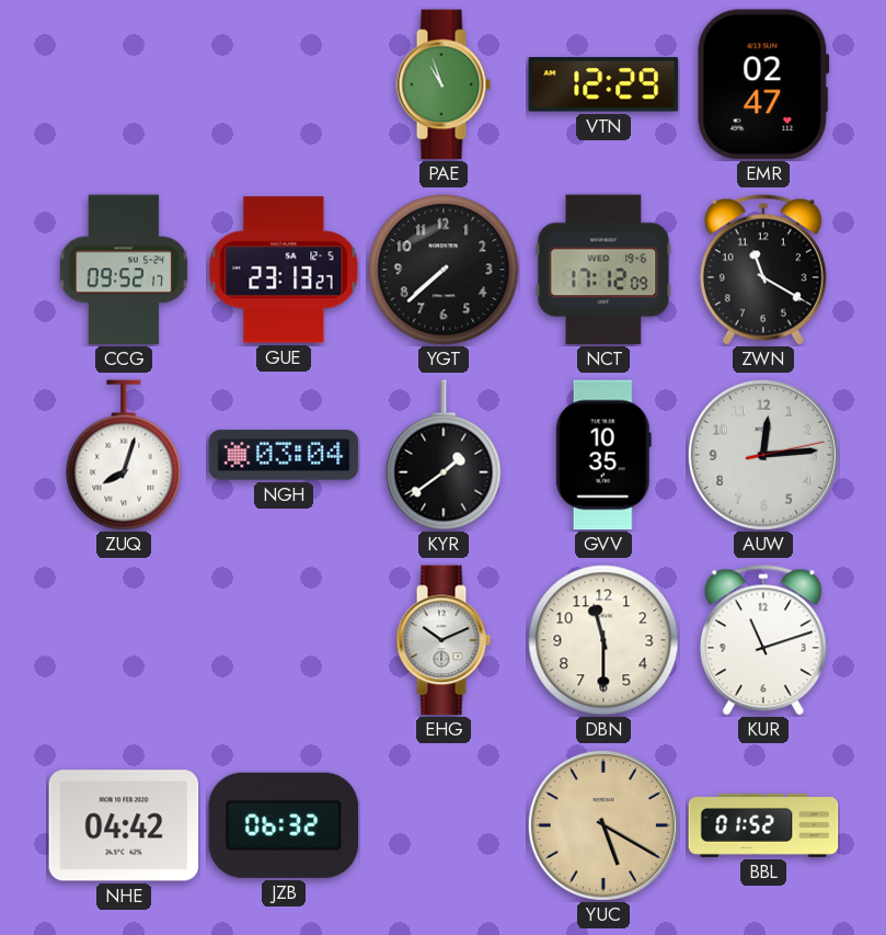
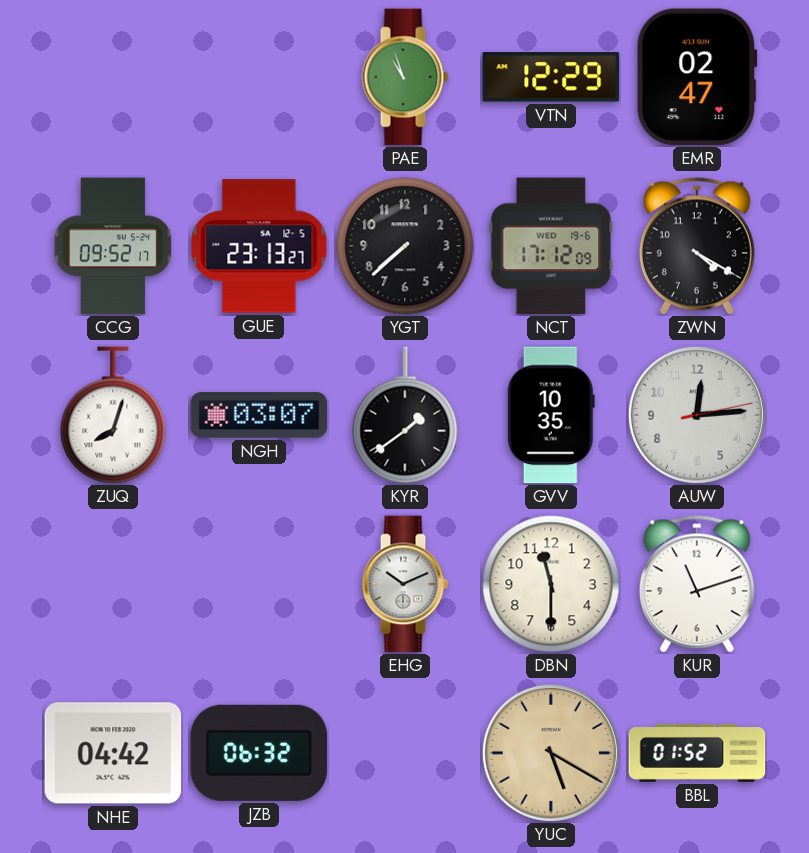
ZWN: 11:20 -> 4:20 (697, 246)
NGH: 03:04 -> 03:07 (259, 415)
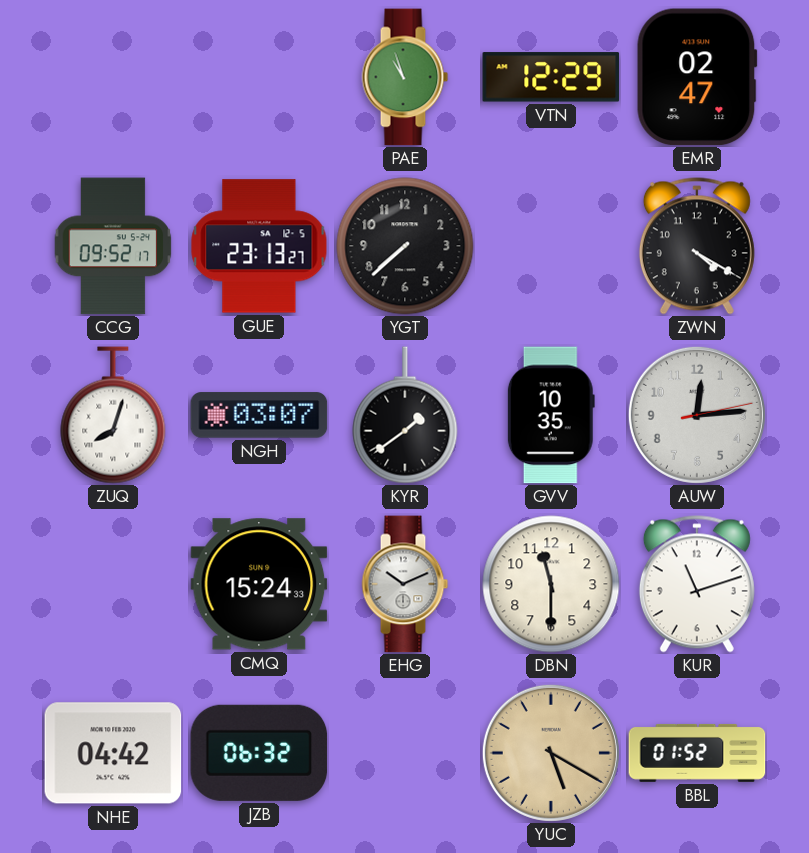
NCT: 17:12 -> none (551, 246)
CMQ: none -> 15:24 (259, 584)
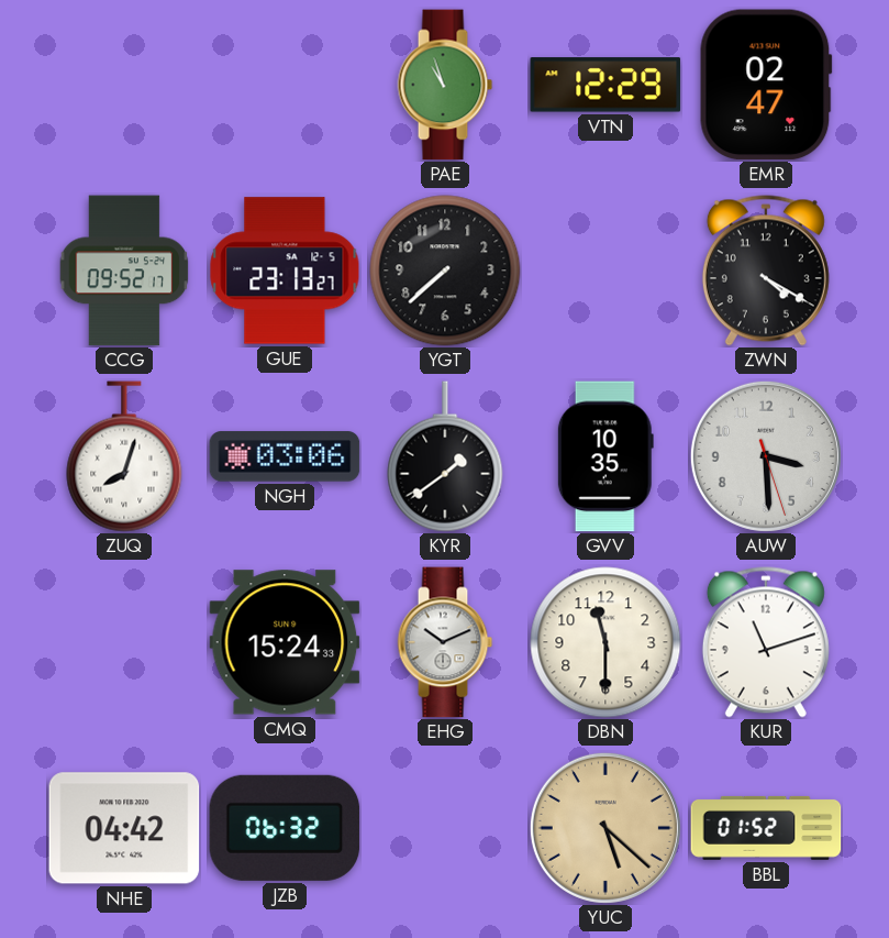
NGH: 03:07 -> 03:06 (285, 456)
AUW: 12:14 -> 3:29 (766, 456)
YUC: 5:20 -> 5:22 (605, 828)
